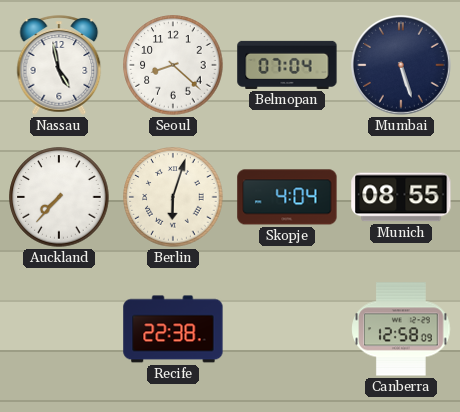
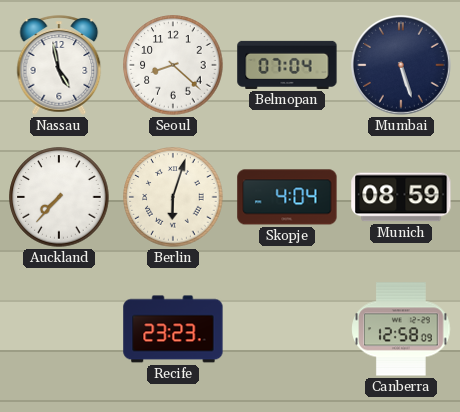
Munich: 08:55 -> 08:59 (401, 197)
Recife: 22:38 -> 23:23 (173, 329)
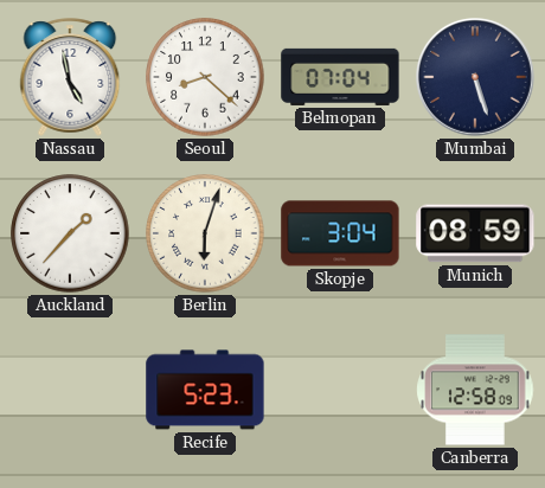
Auckland: 7:37 -> 1:37 (70, 233)
Skopje: 4:04 -> 3:04 (340, 233)
Recife: 23:23 -> 5:23 (205, 390)
